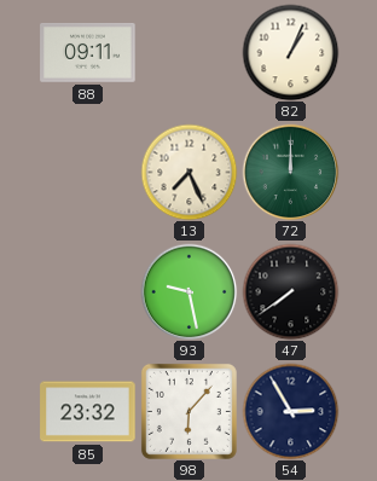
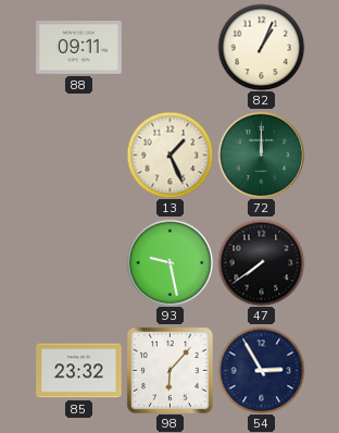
13: 7:26 -> 1:26 (169, 154)
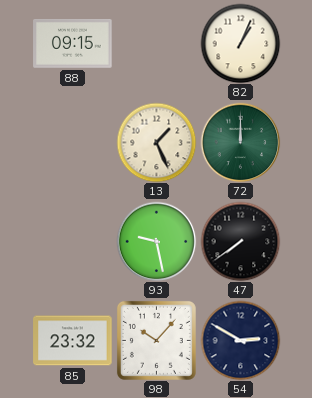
88: 09:11 -> 09:15 (73, 44)
98: 6:07 -> 10:07 (156, 340)
54: 2:55 -> 2:50 (240, 340)
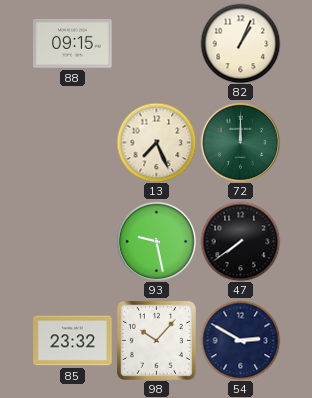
13: 1:26 -> 7:26 (156, 142)
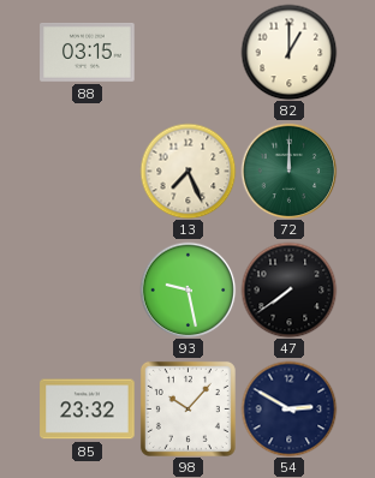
88: 09:15 -> 03:15 (88, 53)
82: 1:04 -> 1:00 (288, 52)
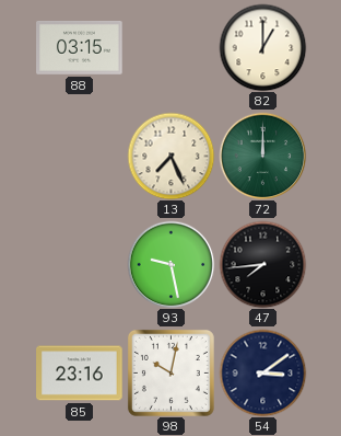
47: 7:39 -> 7:44 (262, 264)
85: 23:32 -> 23:16 (80, 374)
98: 10:07 -> 10:02 (170, 372)
54: 2:50 -> 3:09 (262, 372)
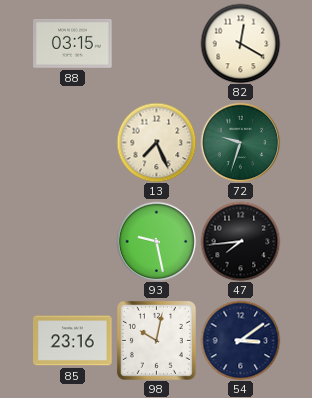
82: 1:00 -> 12:20 (240, 43)
72: 12:00 -> 9:33 (240, 142)
